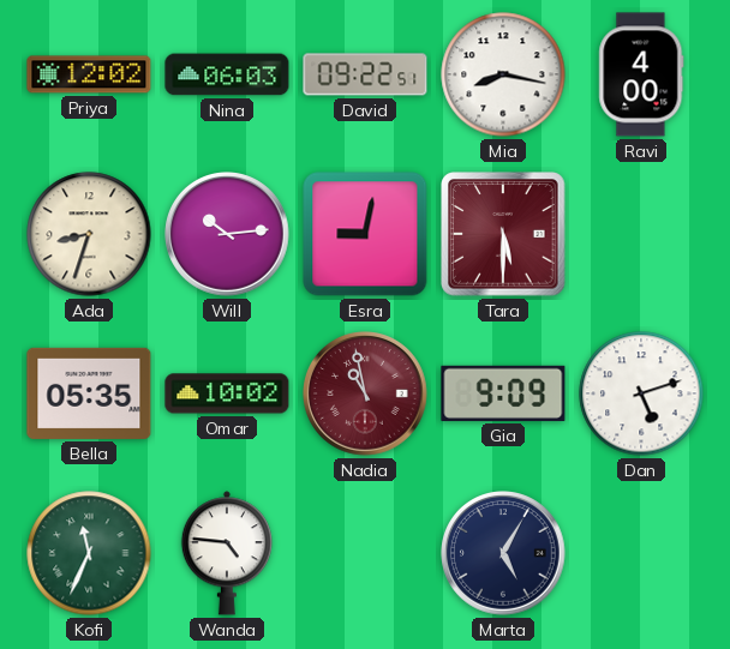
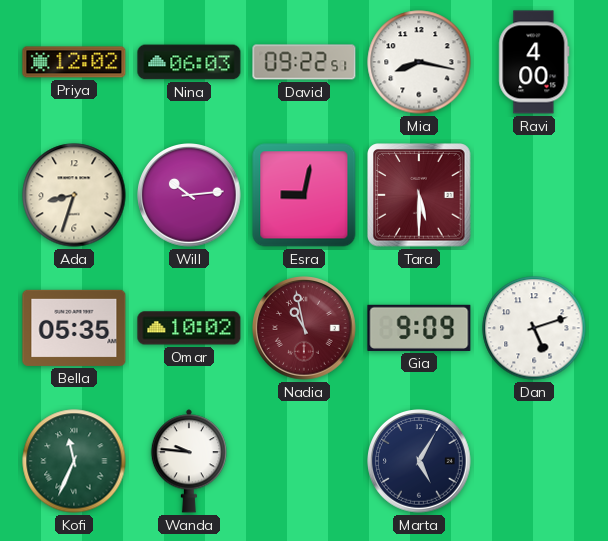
Wanda: 4:46 -> 9:46 (189, 461)
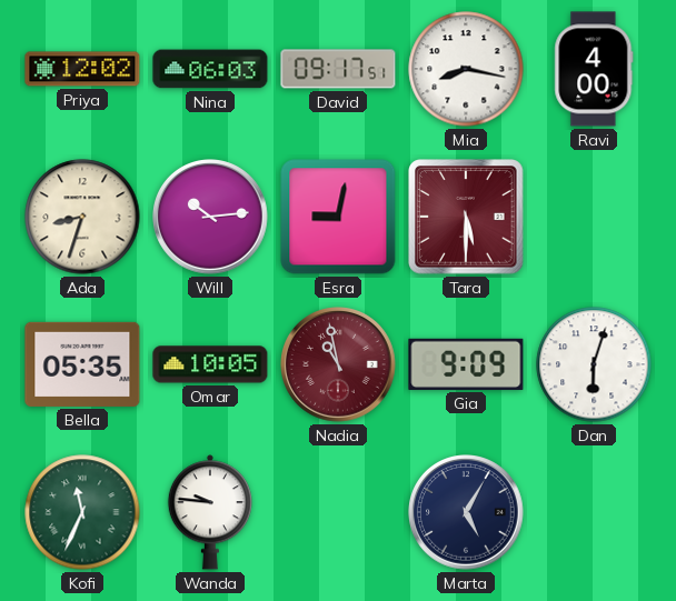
David: 09:22 -> 09:17 (338, 69)
Omar: 10:02 -> 10:05 (210, 364)
Dan: 5:12 -> 6:03 (594, 364)
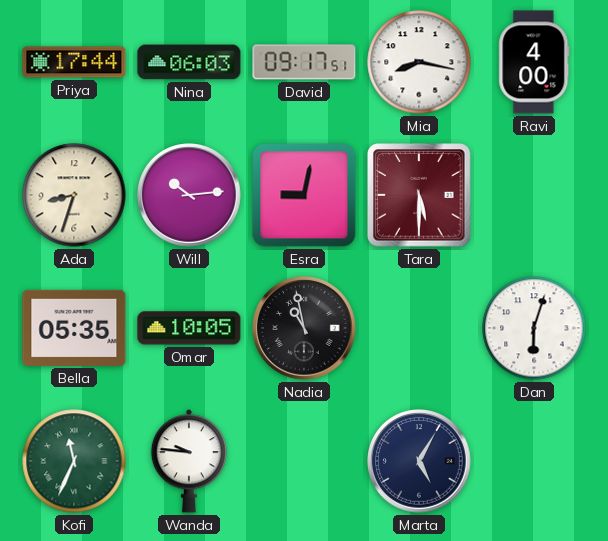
Priya: 12:02 -> 17:44 (74, 62)
Nadia dial: burgundy -> black (304, 328)
Gia: 9:09 -> none (466, 364)
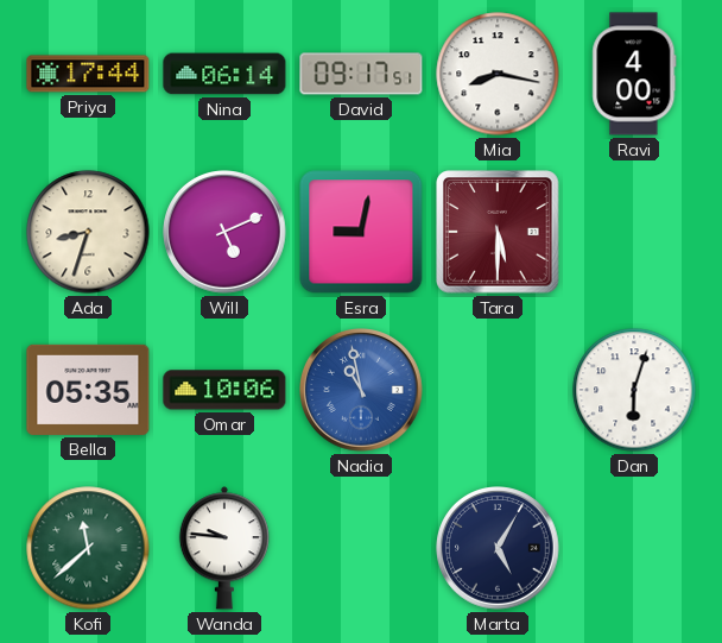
Nina: 06:03 -> 06:14 (224, 74)
Will: 10:14 -> 5:11 (224, 232)
Omar: 10:05 -> 10:06 (224, 390)
Nadia dial: black -> blue (361, 390)
Kofi: 11:34 -> 11:38 (88, 548)
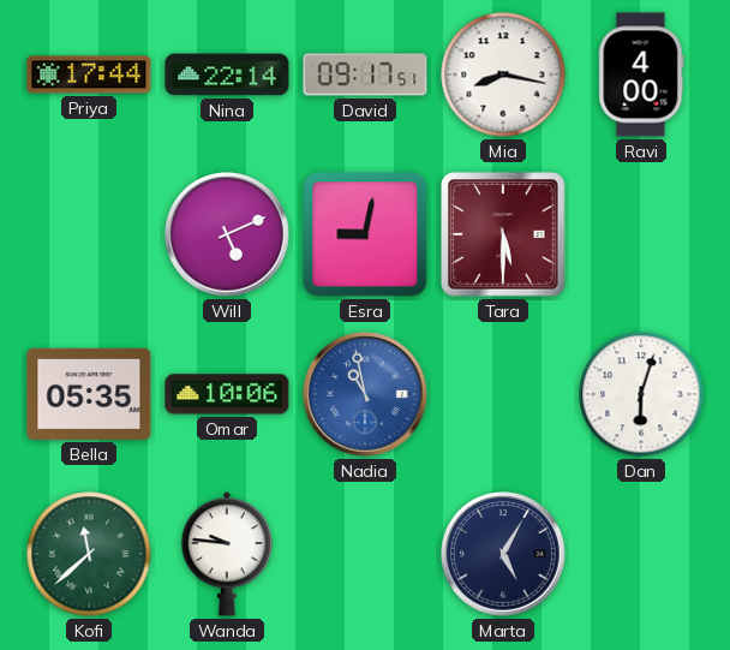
Nina: 06:14 -> 22:14 (227, 74)
Ada: 8:33 -> none (88, 232)
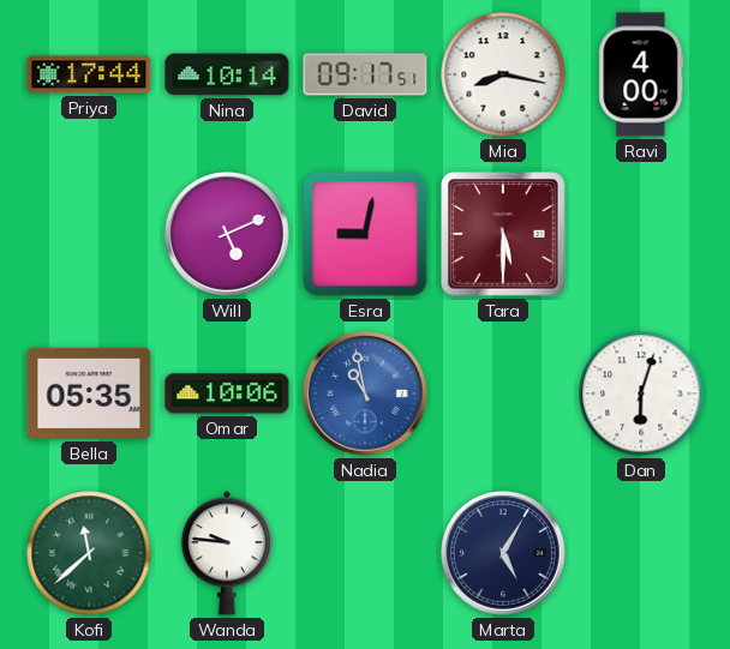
Nina: 22:14 -> 10:14 (227, 74)
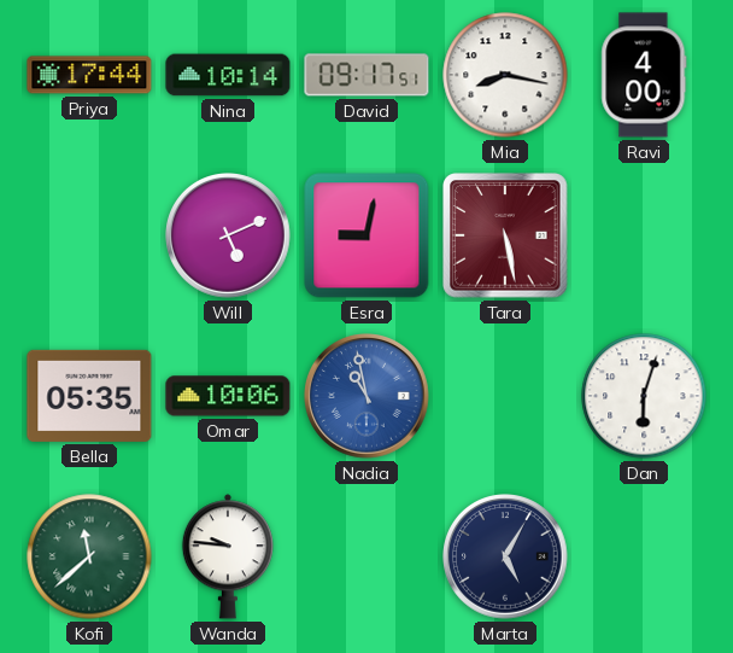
Tara: 5:30 -> 5:28 (505, 235)
